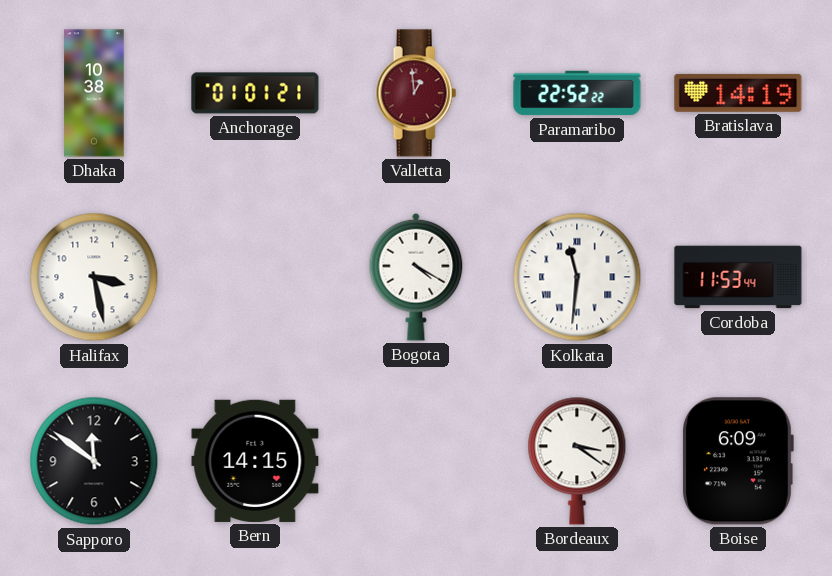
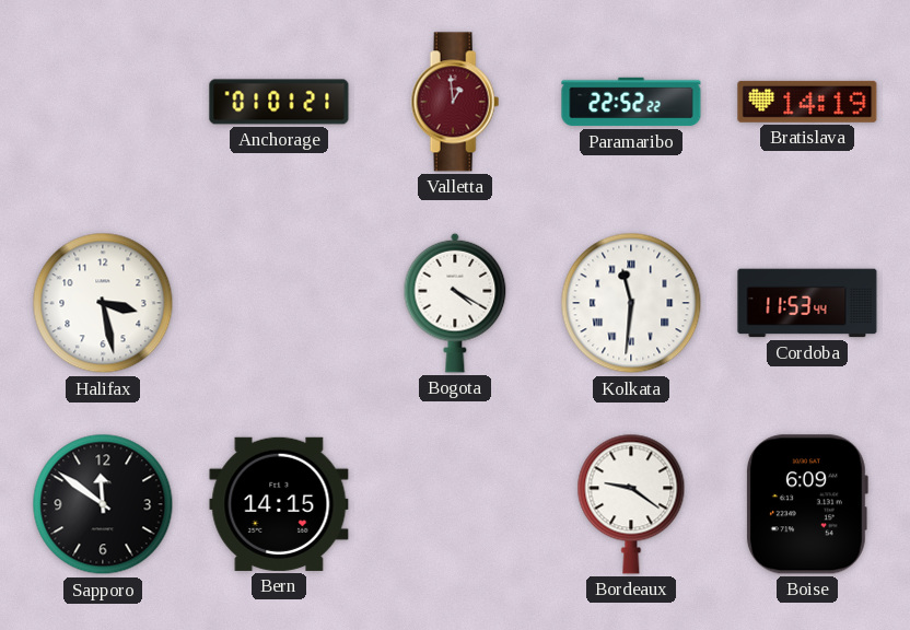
Dhaka: 10:38 -> none (94, 93)
Bordeaux: 3:21 -> 9:21 (631, 504)
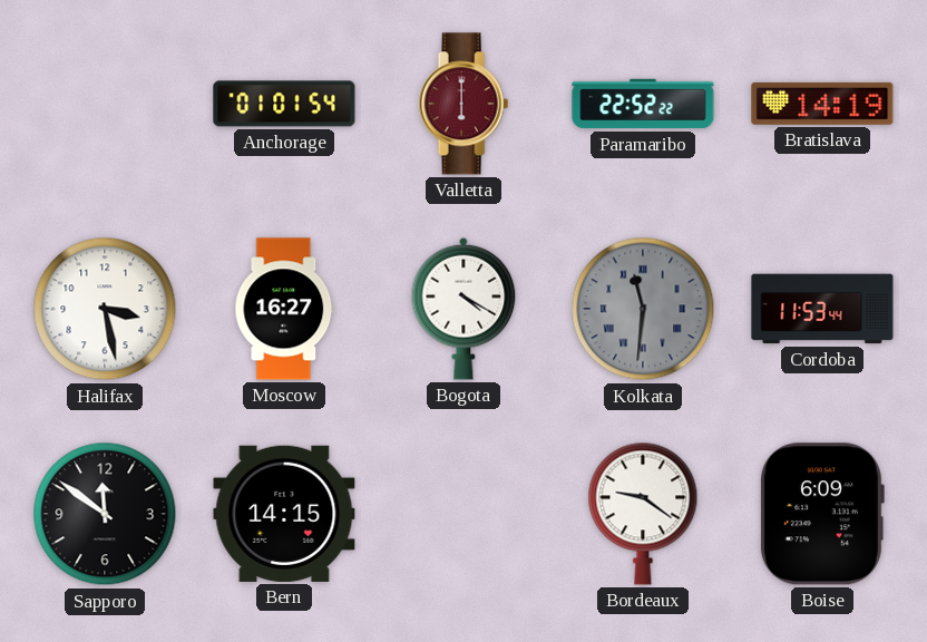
Anchorage: 01:01:21 -> 01:01:54 (284, 104)
Valletta: 12:59 -> 6:00 (463, 104)
Moscow: none -> 16:27 (284, 309)
Kolkata dial: white -> grey (643, 309)
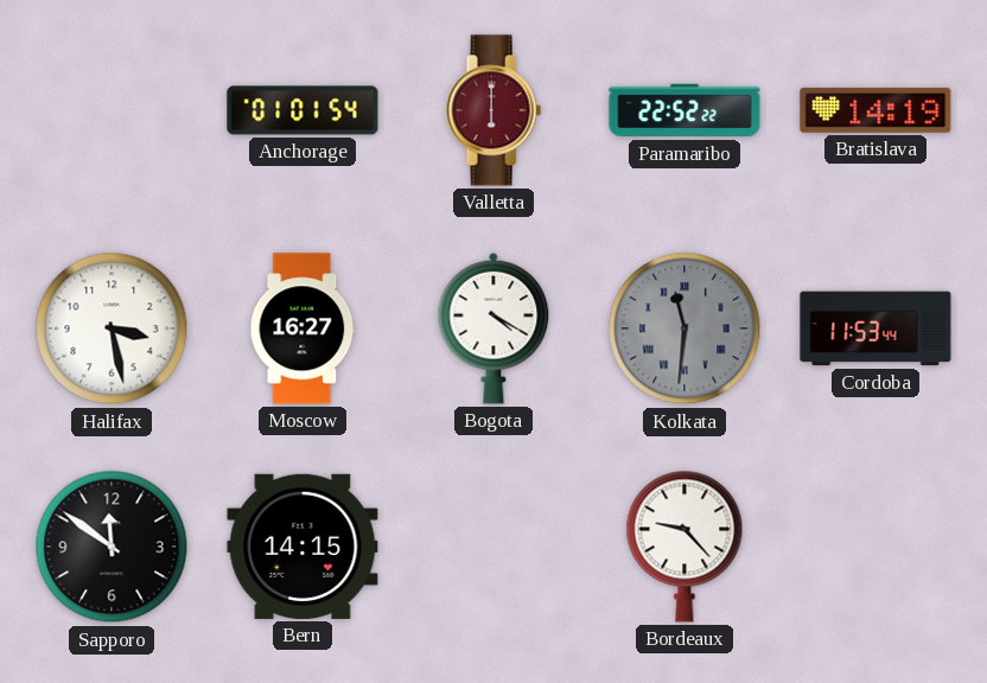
Bordeaux: 9:21 -> 9:23 (684, 547)
Boise: 6:09 -> none (821, 514)
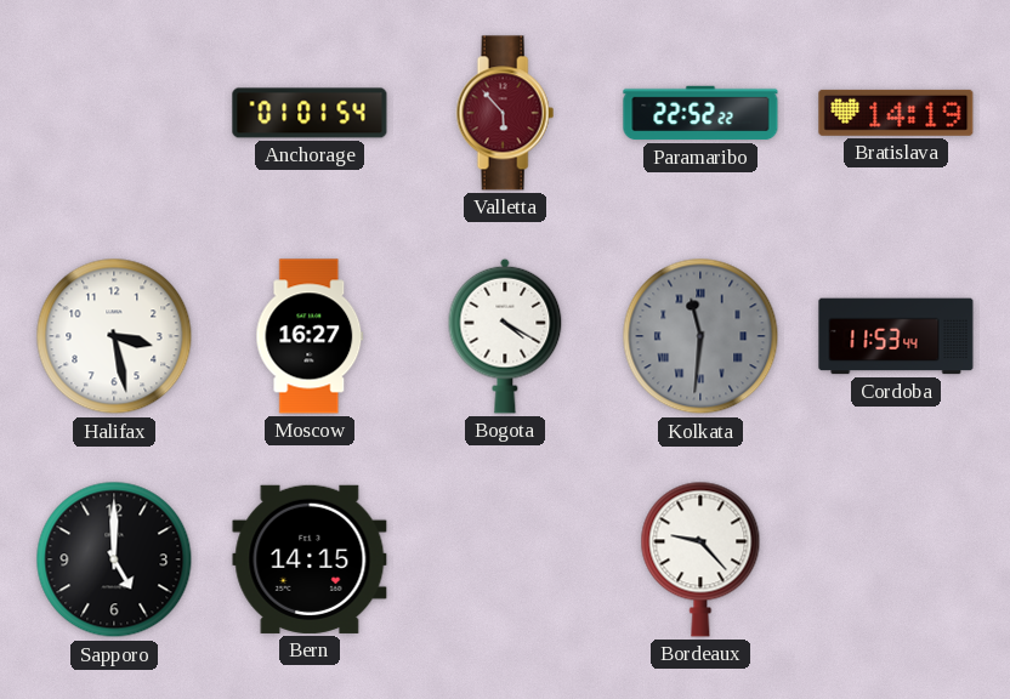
Valletta: 6:00 -> 5:53 (505, 113)
Sapporo: 11:51 -> 5:00 (114, 559)
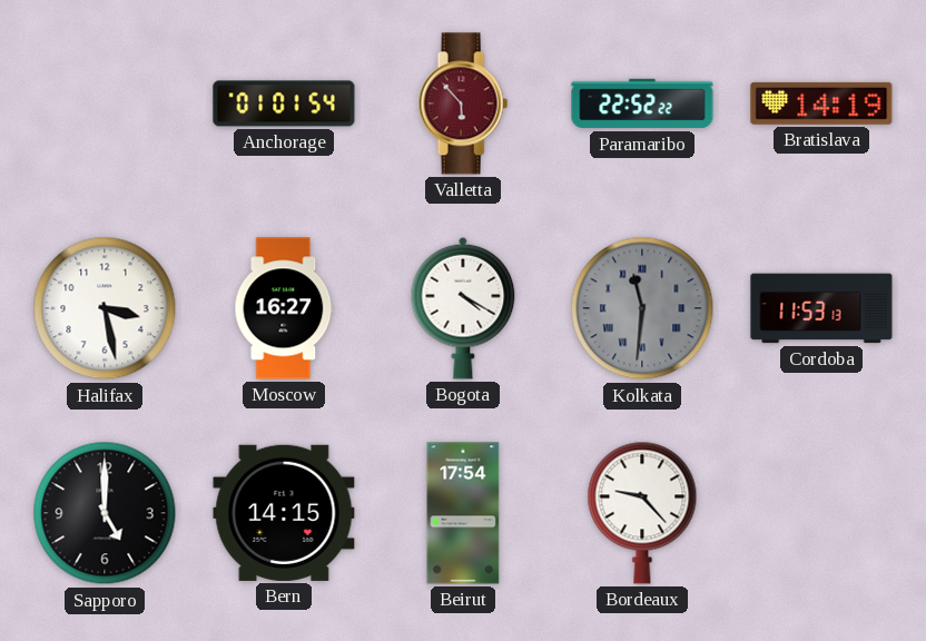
Cordoba: 11:53:44 -> 11:53:13 (821, 308)
Beirut: none -> 17:54 (463, 513)
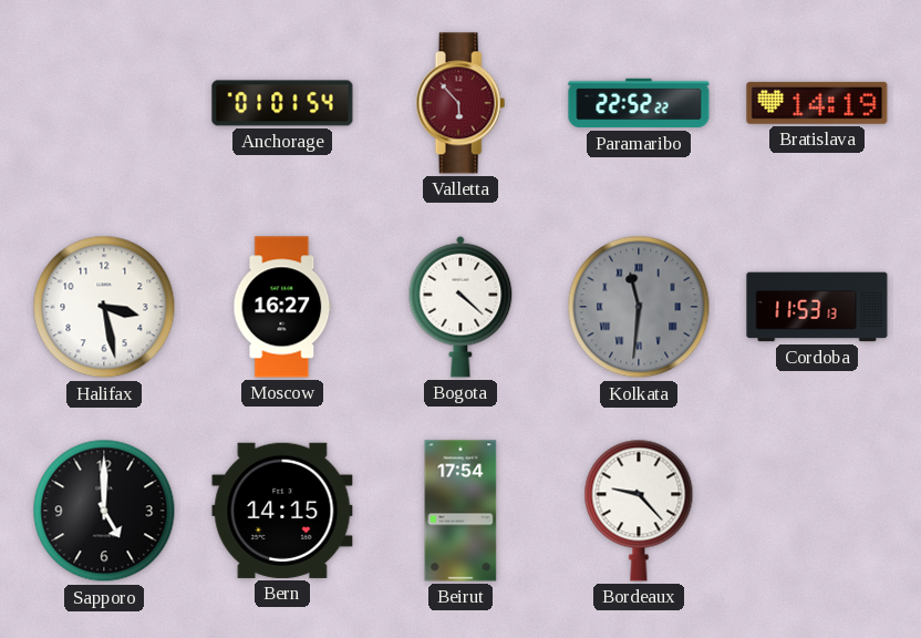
Bogota: 4:20 -> 4:22 (460, 307)
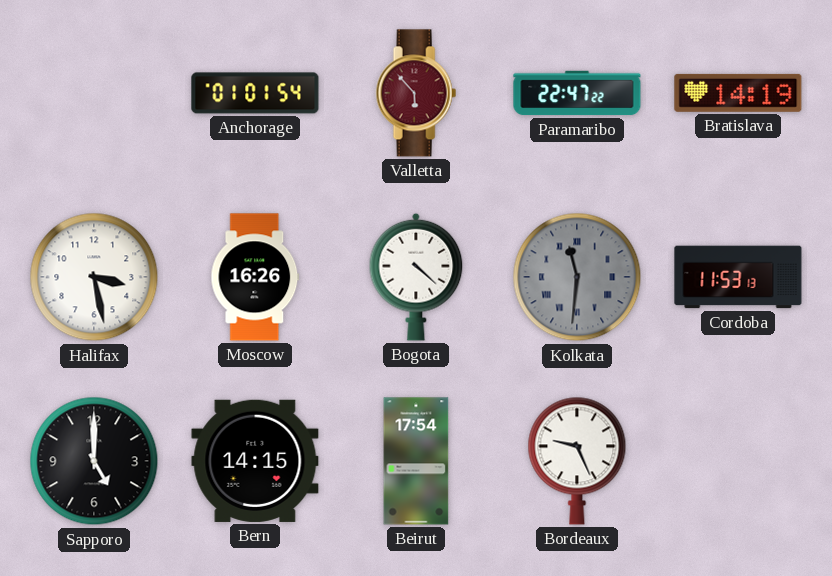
Paramaribo: 22:52 -> 22:47 (577, 93)
Moscow: 16:27 -> 16:26 (255, 277)
Bordeaux: 9:23 -> 9:26 (577, 461)
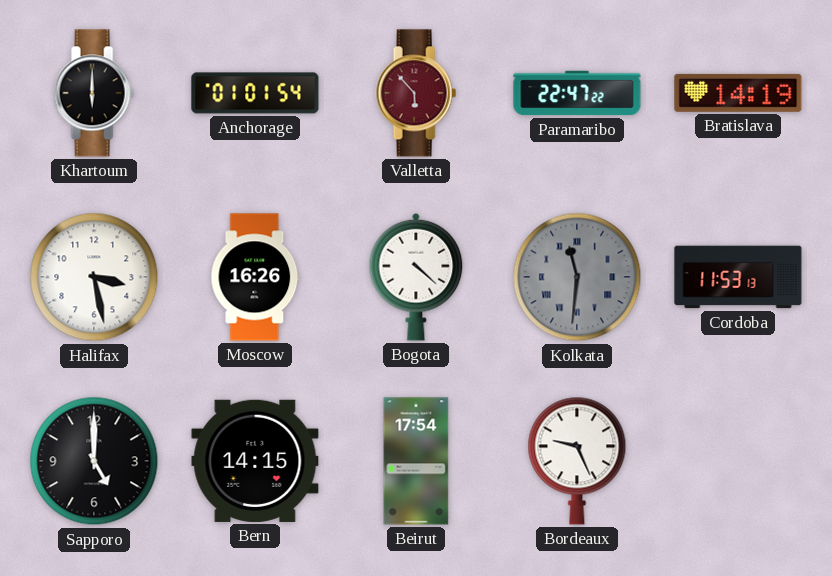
Khartoum: none -> 6:00 (94, 93)
